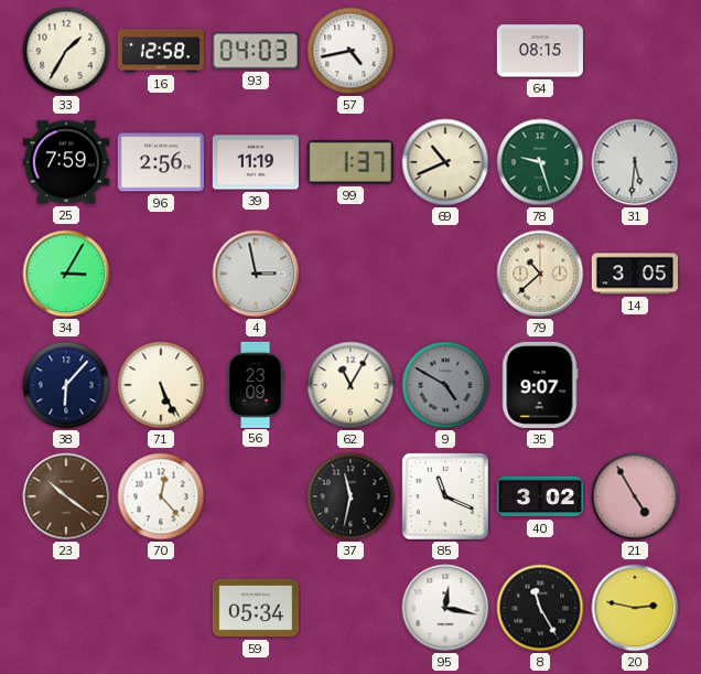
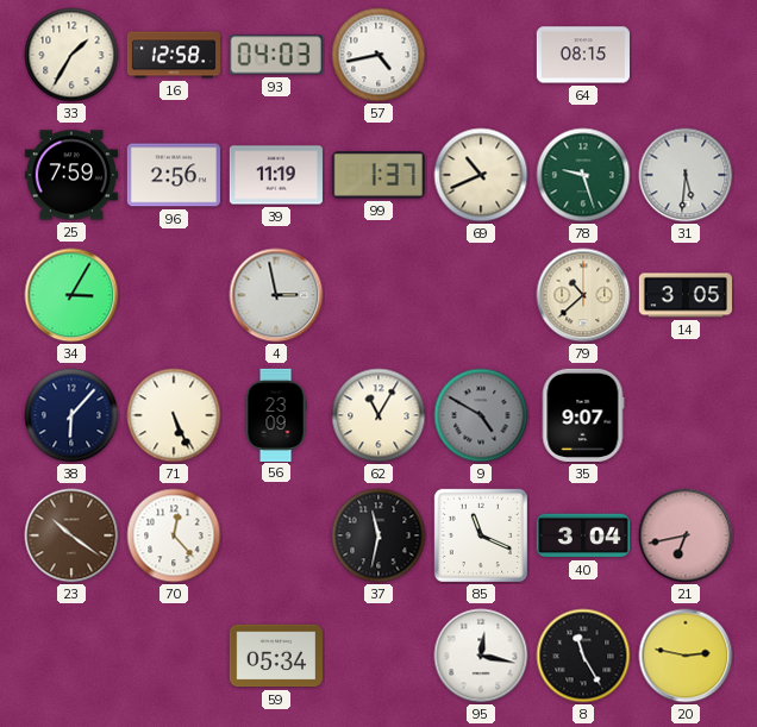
40: 3:02 -> 3:04 (583, 535)
21: 4:55 -> 6:43 (686, 535)
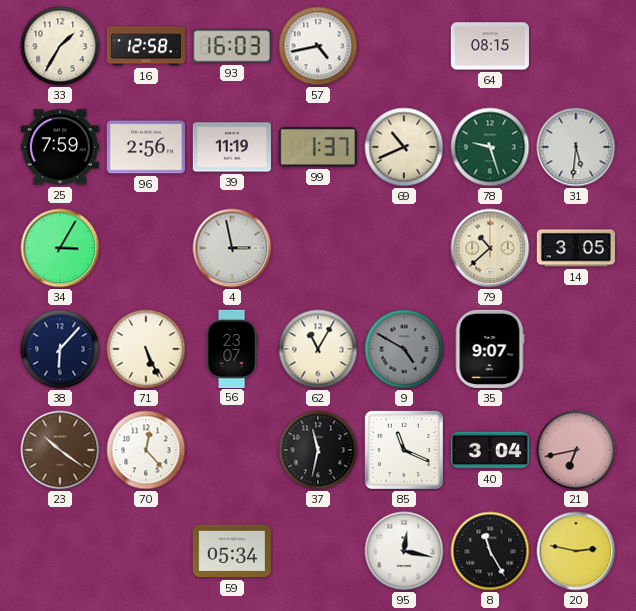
93: 04:03 -> 16:03 (232, 46)
56: 23:09 -> 23:07 (232, 348)
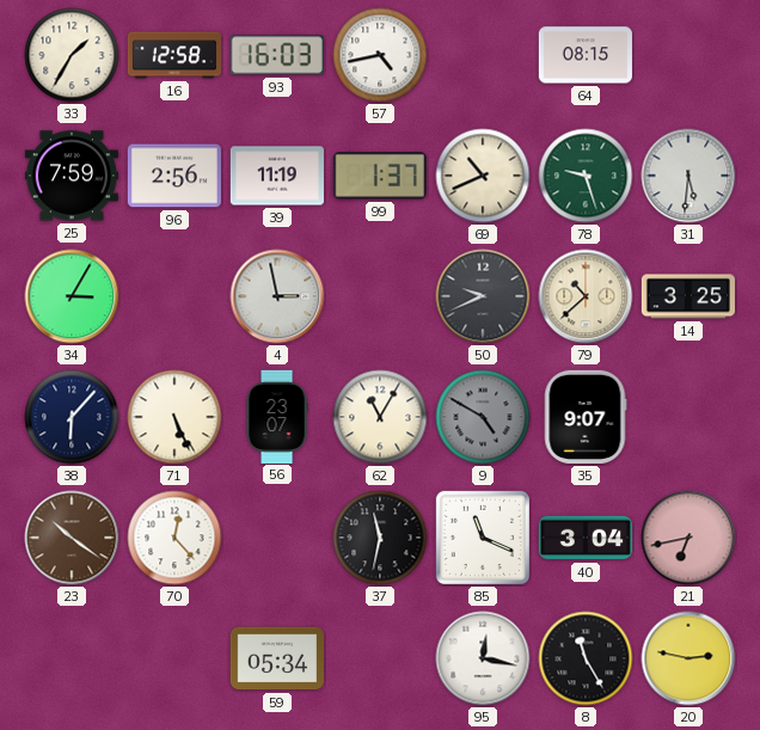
50: none -> 9:41 (483, 296)
14: 3:05 -> 3:25 (688, 296)
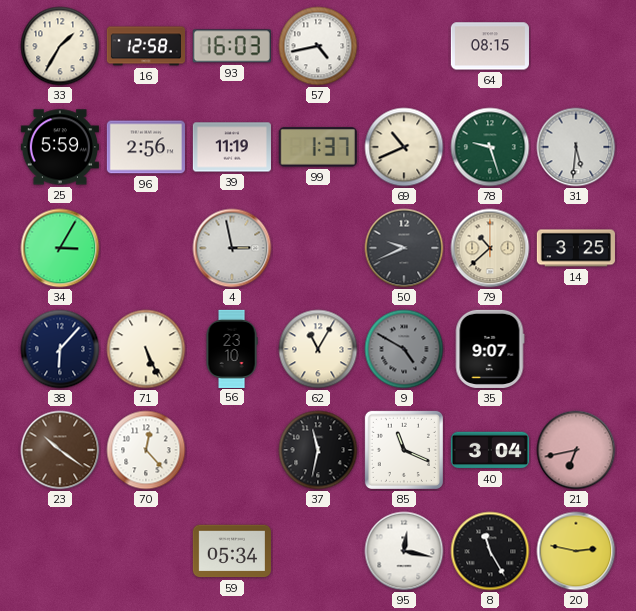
25: 7:59 -> 5:59 (60, 147)
56: 23:07 -> 23:10 (232, 348)
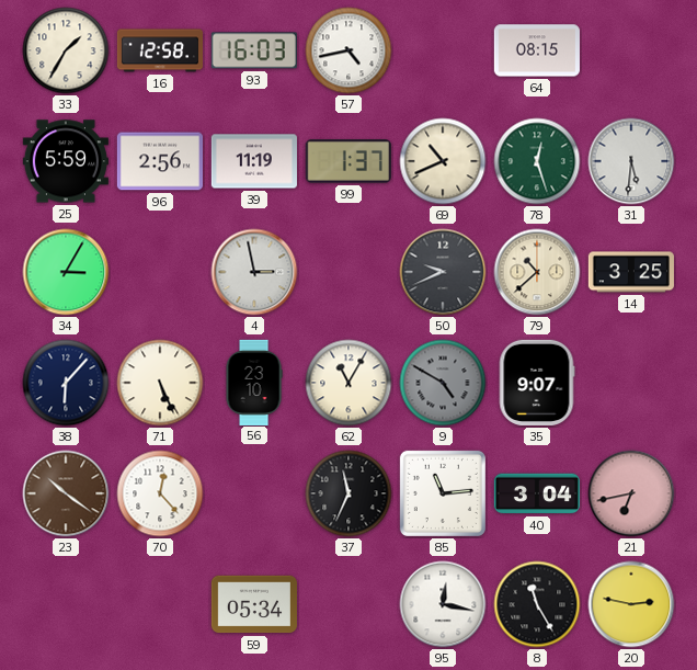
78: 9:27 -> 12:27 (537, 161)
37: 11:32 -> 11:34 (348, 493)
85: 11:19 -> 11:14 (443, 493)
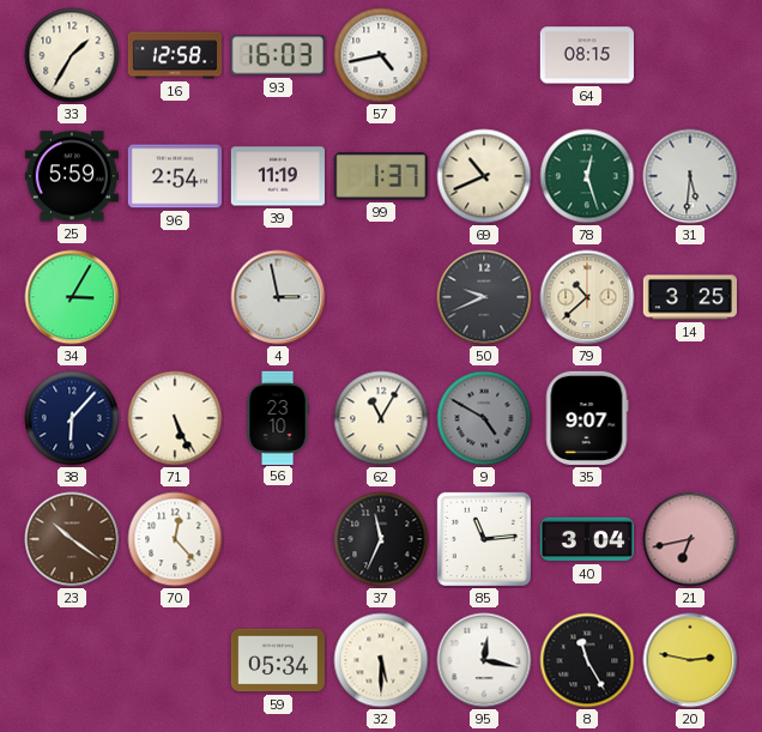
96: 2:56 -> 2:54 (175, 176)
32: none -> 5:30 (381, 660)
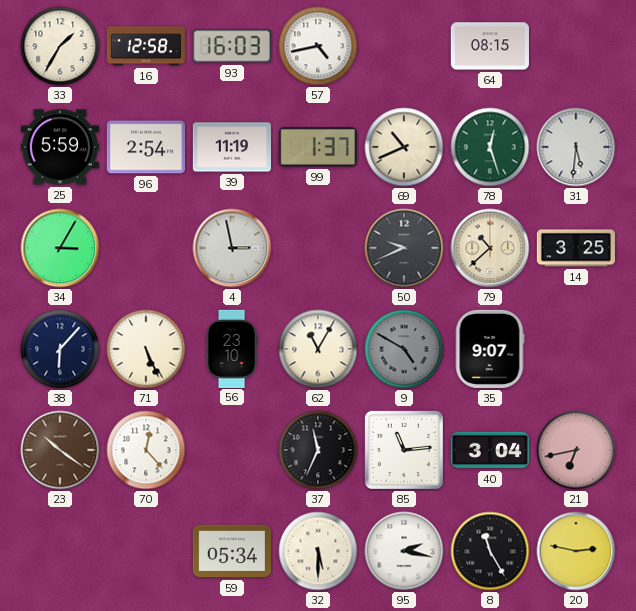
95: 12:17 -> 2:17 (404, 551)
